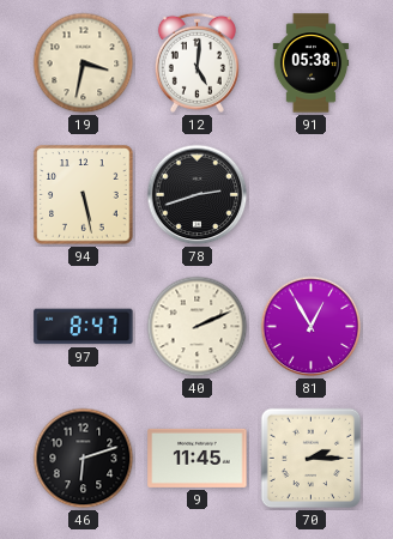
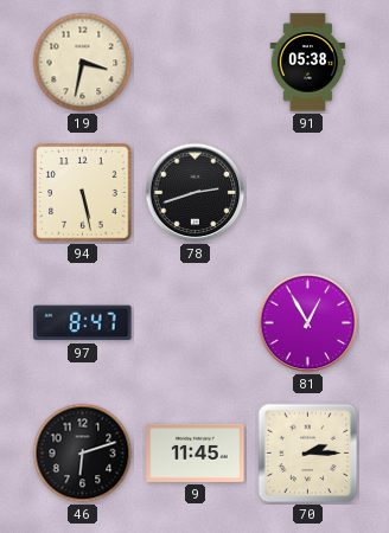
12: 5:01 -> none (196, 62)
40: 2:11 -> none (198, 327)
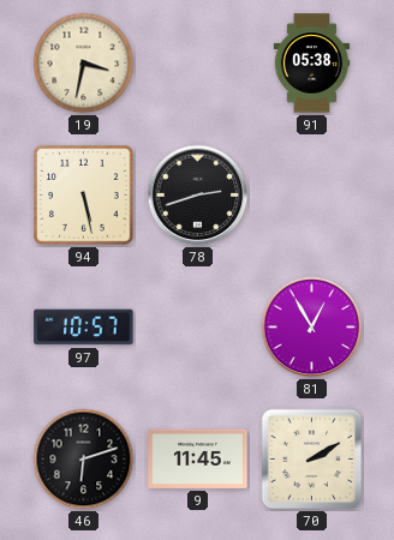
97: 8:47 -> 10:57 (84, 328)
70: 2:15 -> 2:10 (312, 460)
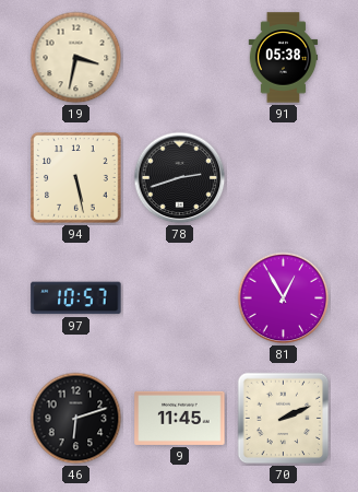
70: 2:10 -> 2:11 (284, 419)
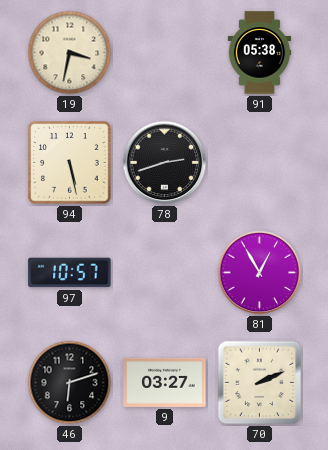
9: 11:45 -> 03:27 (165, 382)
